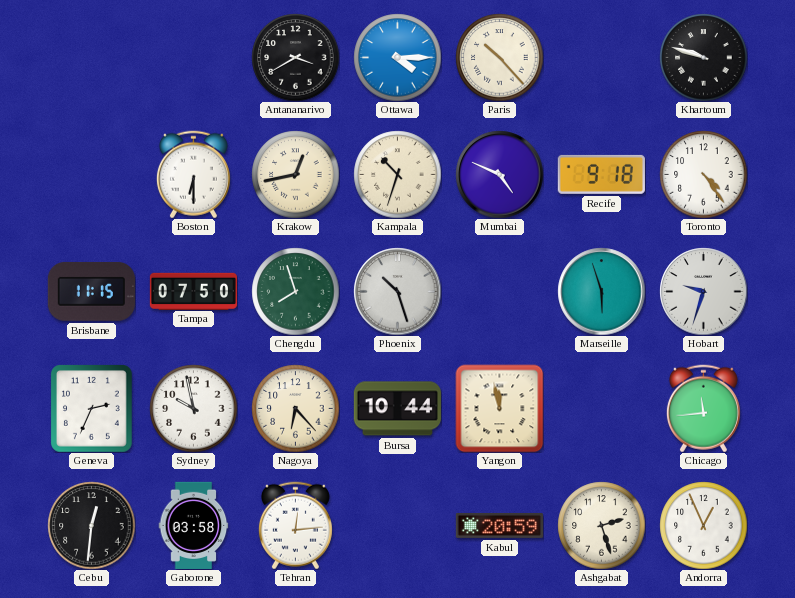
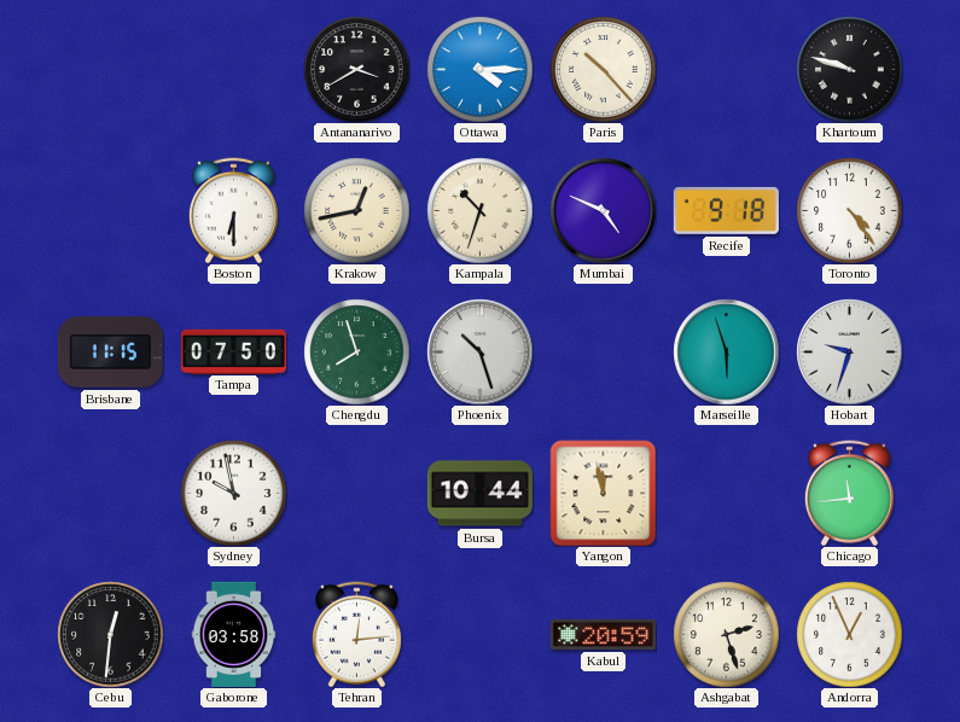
Geneva: 2:34 -> none (92, 409)
Nagoya: 6:23 -> none (295, 408)
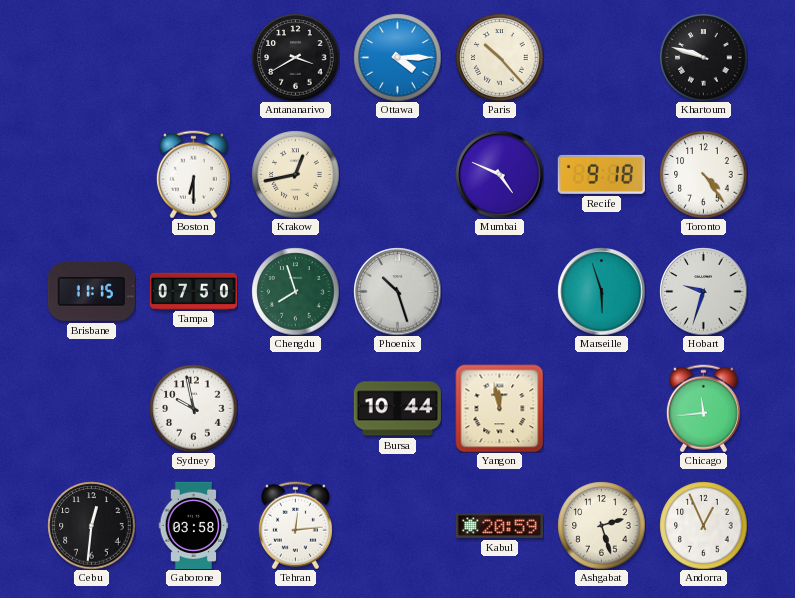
Kampala: 10:33 -> none (479, 210)
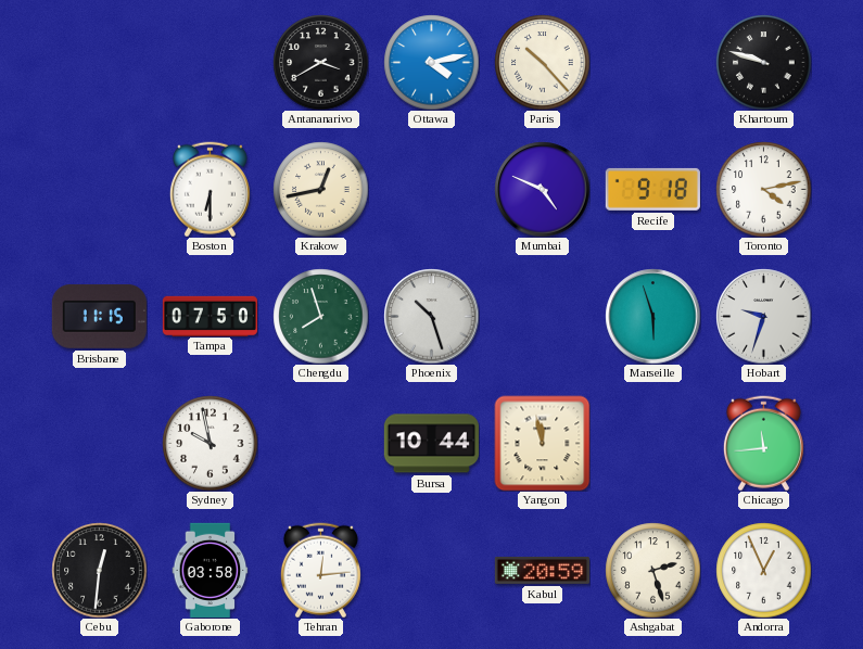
Ottawa: 4:15 -> 4:13 (431, 62)
Toronto: 4:24 -> 4:13 (763, 189)
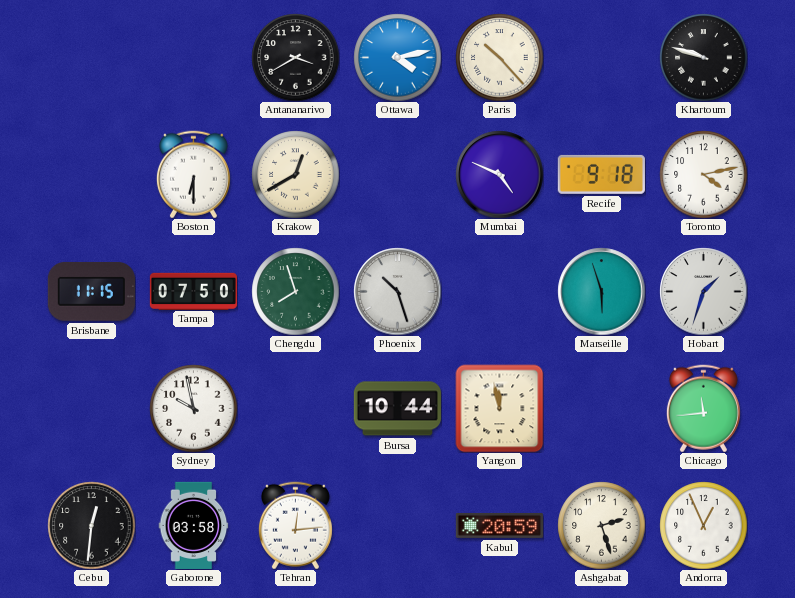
Krakow: 12:43 -> 12:40 (295, 174)
Hobart: 9:33 -> 1:33 (703, 291)
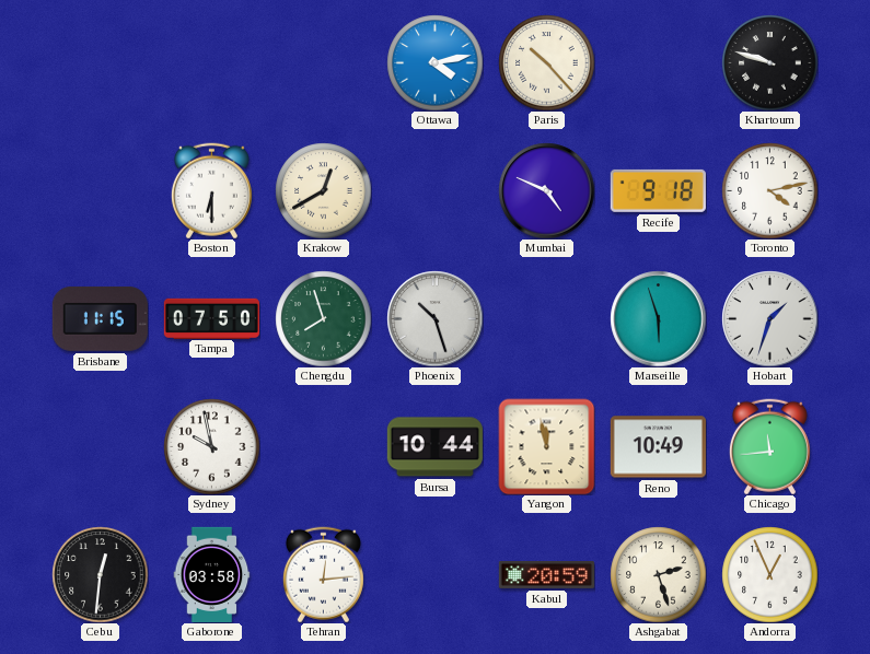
Antananarivo: 3:40 -> none (295, 57)
Reno: none -> 10:49 (658, 447)
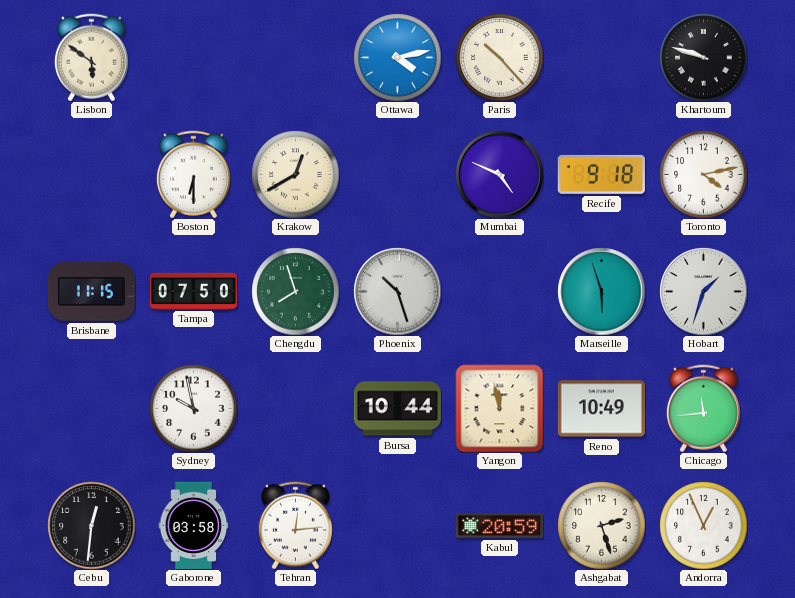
Lisbon: none -> 5:51 (91, 57)
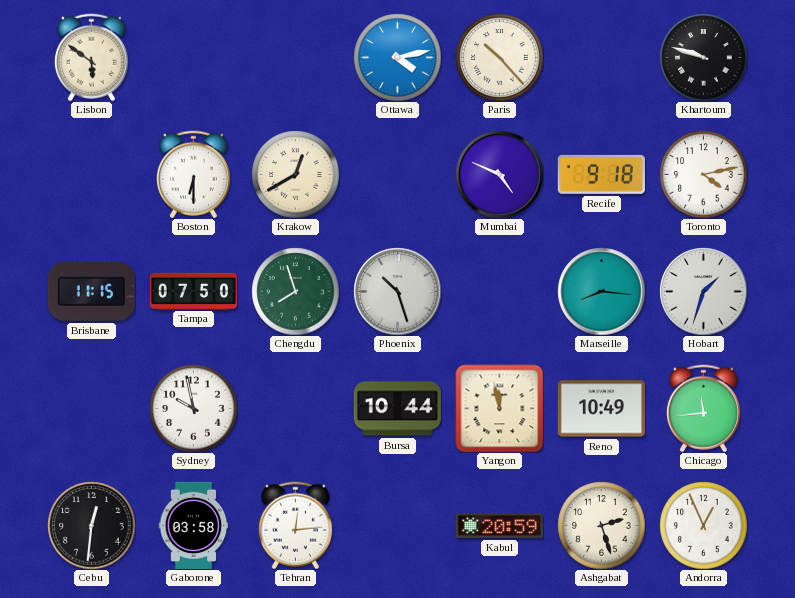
Marseille: 5:57 -> 8:16 (601, 291)
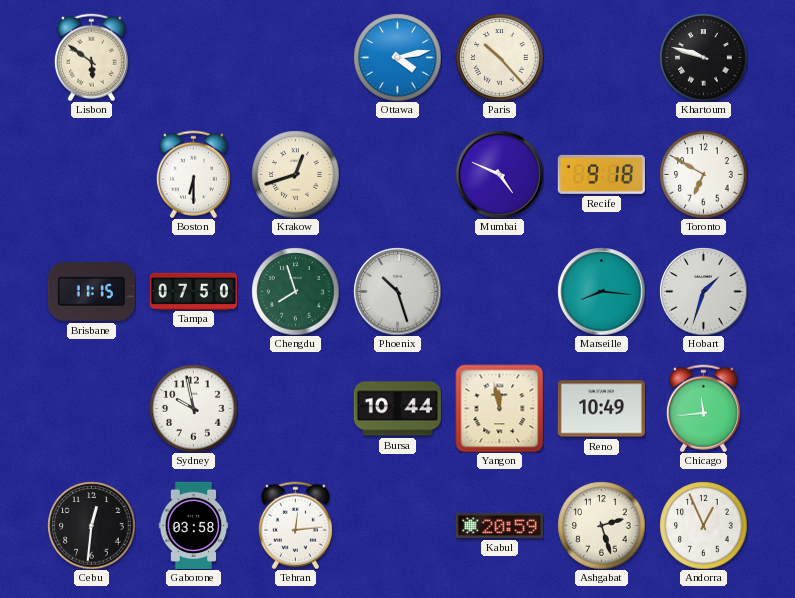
Krakow: 12:40 -> 12:42 (295, 174)
Toronto: 4:13 -> 6:50 (703, 174)
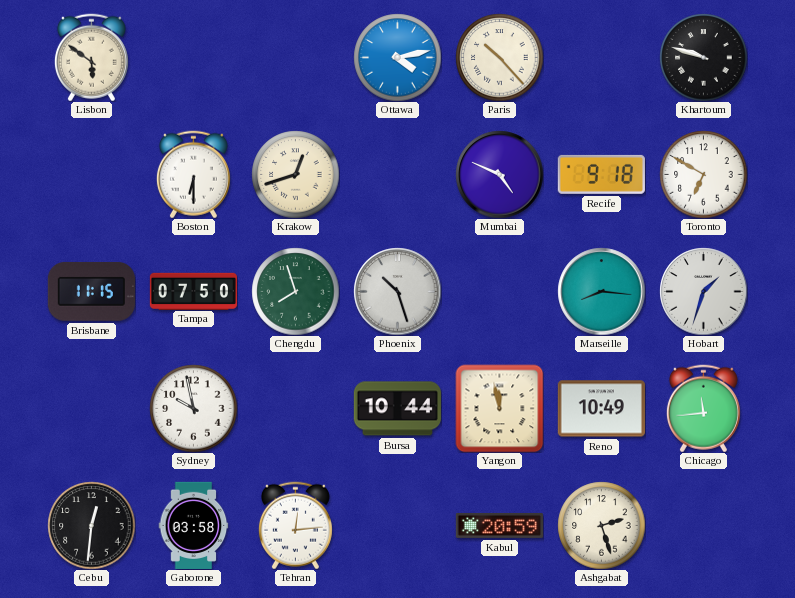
Andorra: 12:56 -> none (703, 525)
